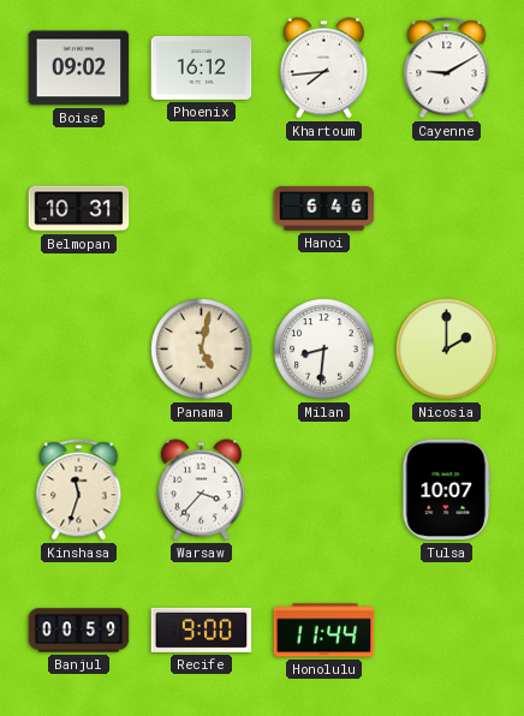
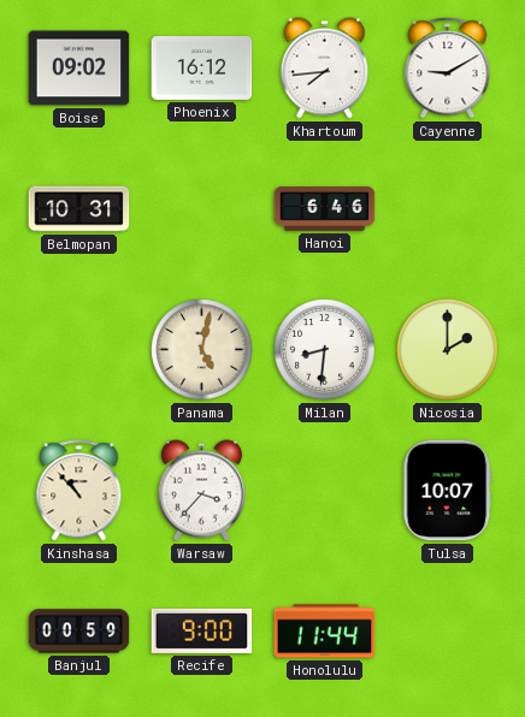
Kinshasa: 11:33 -> 10:53 (79, 491)
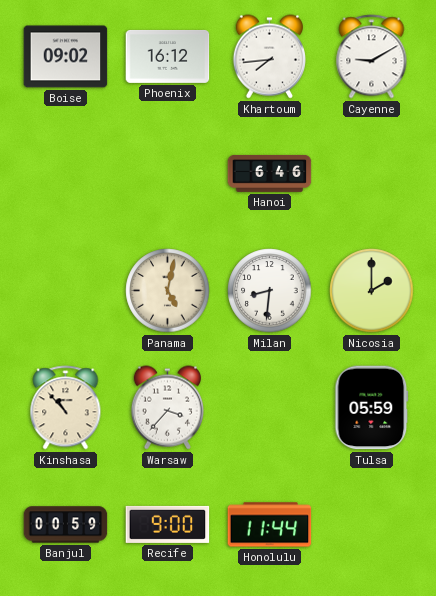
Belmopan: 10:31 -> none (79, 209)
Tulsa: 10:07 -> 05:59 (372, 408)
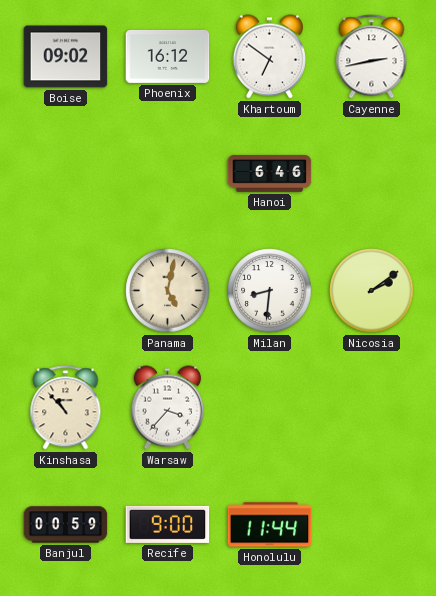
Khartoum: 7:44 -> 6:51 (269, 57)
Cayenne: 9:10 -> 2:43 (372, 57)
Nicosia: 2:00 -> 2:09 (372, 291)
Tulsa: 05:59 -> none (372, 408)
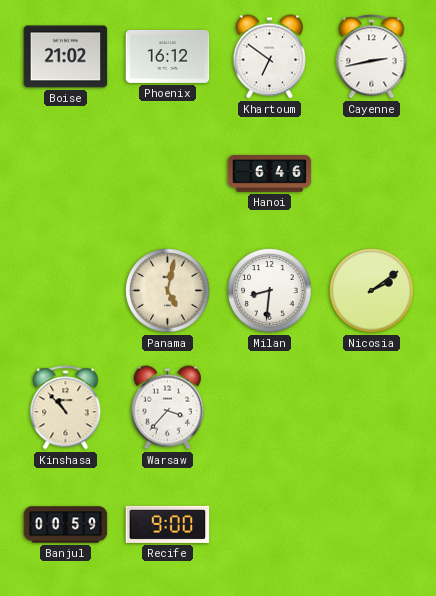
Boise: 09:02 -> 21:02 (66, 57)
Honolulu: 11:44 -> none (270, 525)
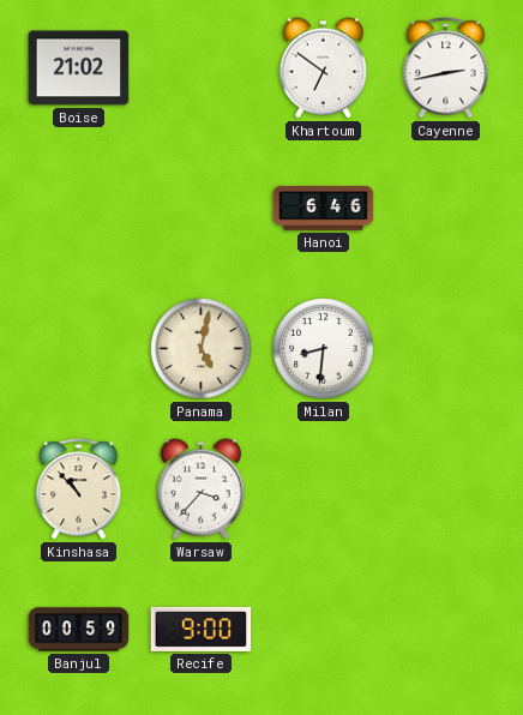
Phoenix: 16:12 -> none (168, 56)
Nicosia: 2:09 -> none (372, 291)
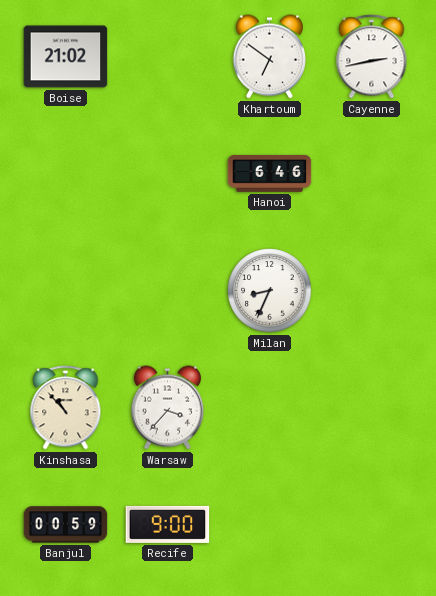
Panama: 5:02 -> none (202, 349)
Milan: 8:31 -> 8:34 (270, 291)
